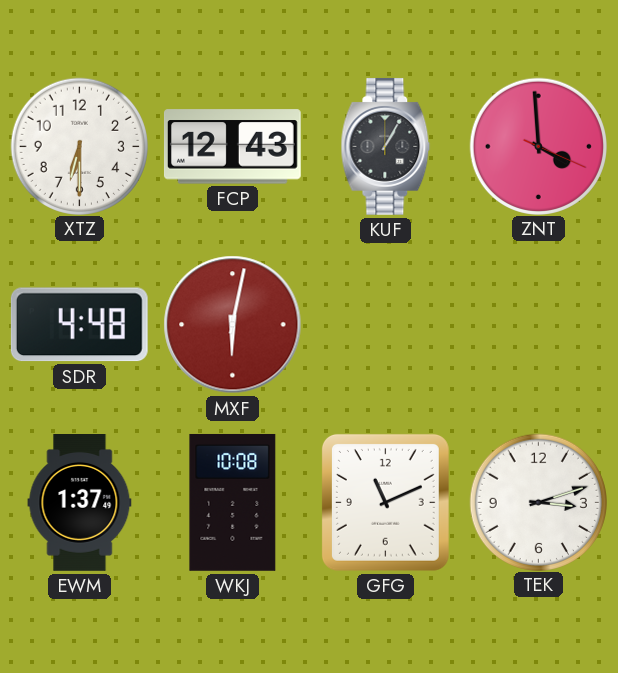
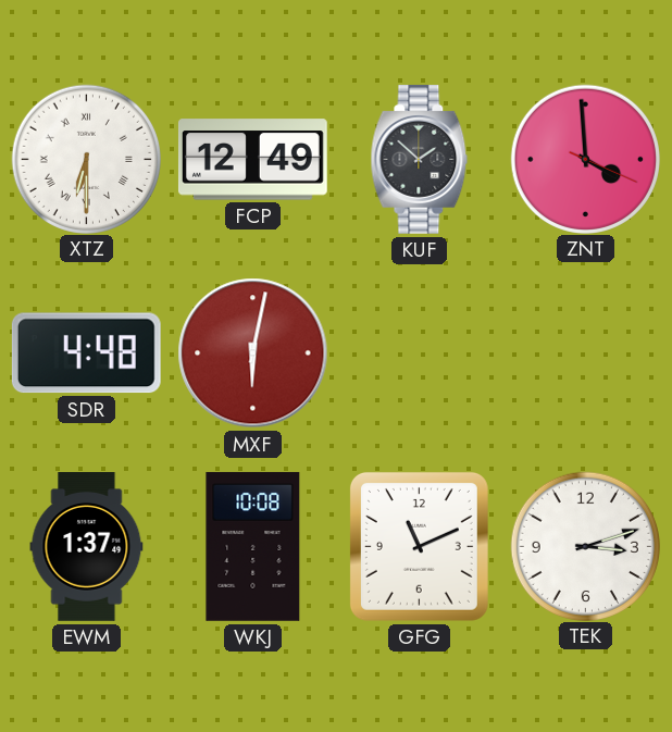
XTZ numerals: Arabic -> Roman (86, 159)
FCP: 12:43 -> 12:49 (252, 160)
KUF: 1:05 -> 1:52 (420, 160)
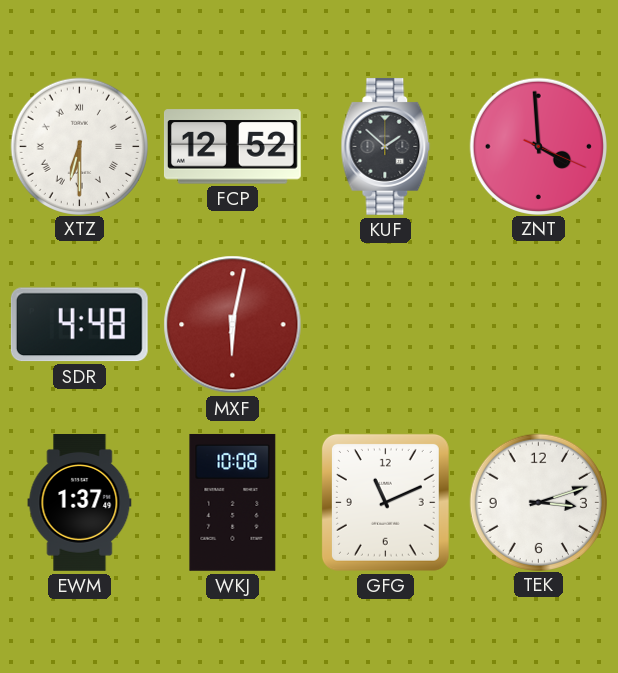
FCP: 12:49 -> 12:52 (232, 147)
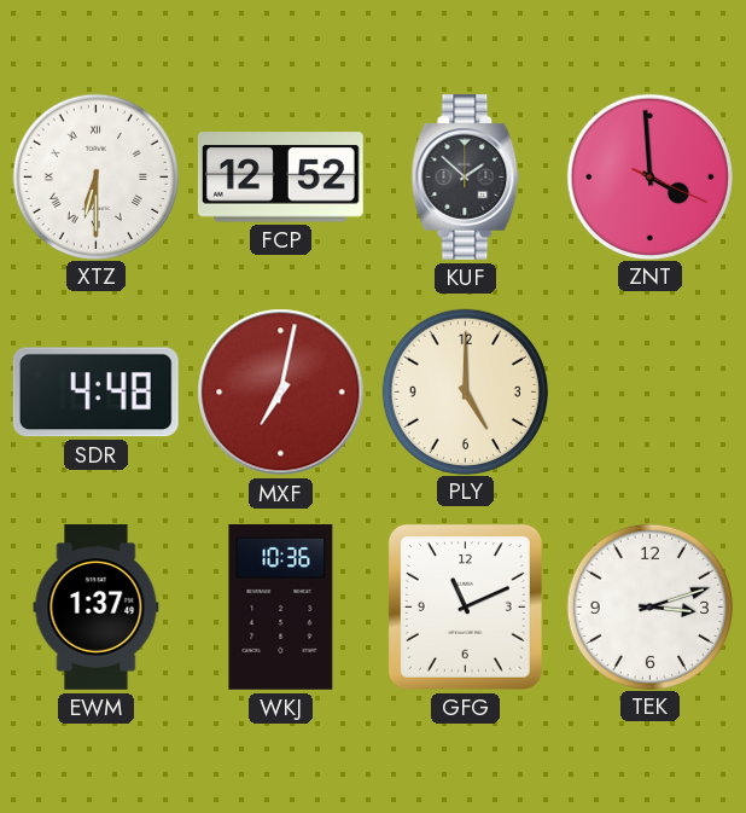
MXF: 6:02 -> 7:02 (281, 393)
PLY: none -> 5:00 (465, 391)
WKJ: 10:08 -> 10:36 (281, 606)
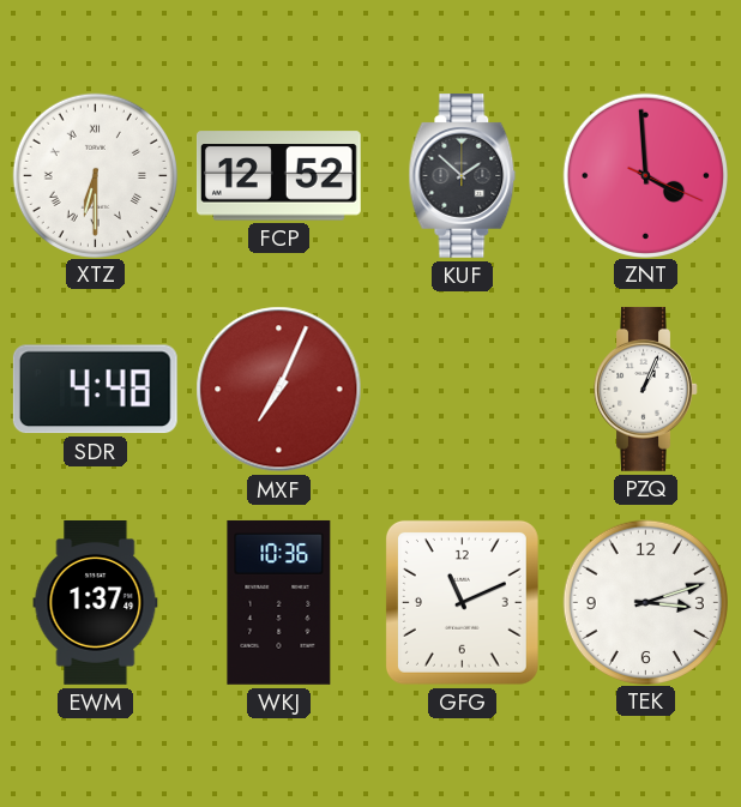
MXF: 7:02 -> 7:04 (279, 390)
PLY: 5:00 -> none (465, 391)
PZQ: none -> 1:04 (646, 390)
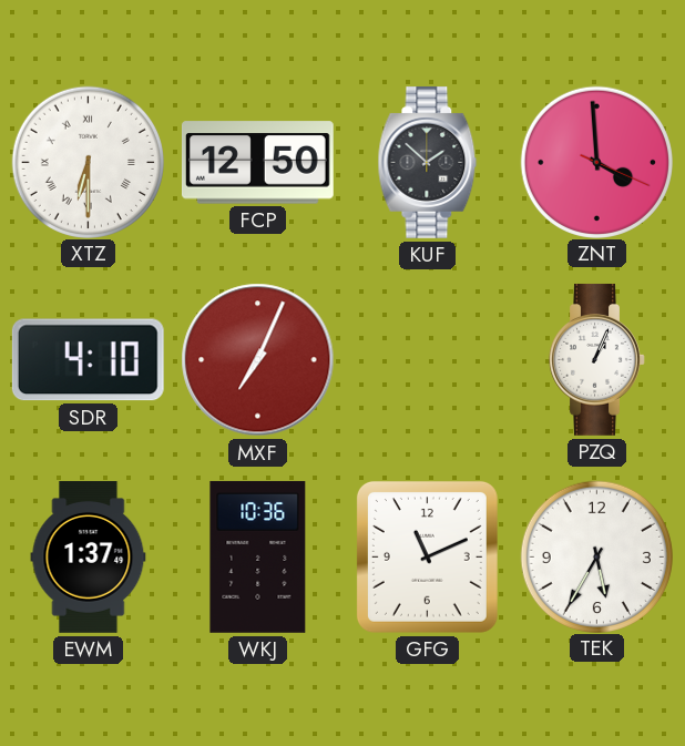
FCP: 12:52 -> 12:50 (257, 163)
SDR: 4:48 -> 4:10 (88, 360)
TEK: 3:12 -> 5:35 (596, 556)
